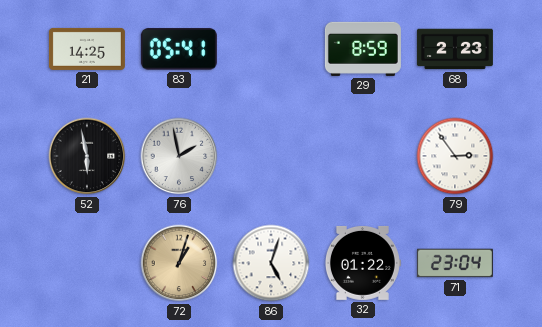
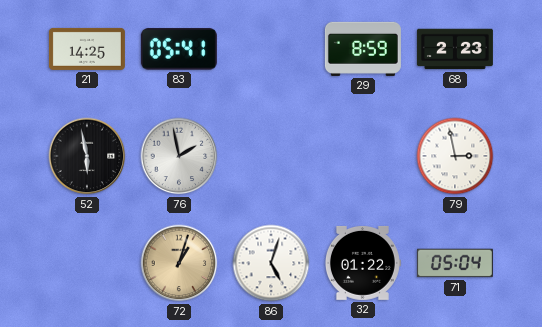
79: 2:54 -> 2:58 (455, 156)
71: 23:04 -> 05:04 (455, 263)
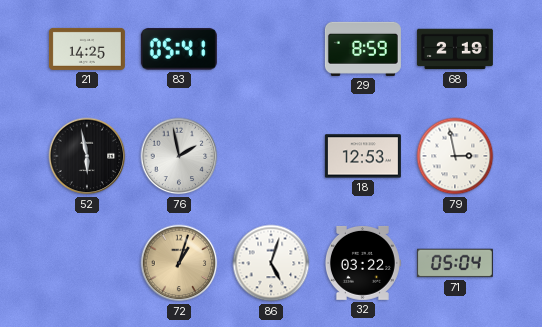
68: 2:23 -> 2:19 (455, 49)
18: none -> 12:53 (363, 156)
32: 01:22 -> 03:22 (362, 263)
